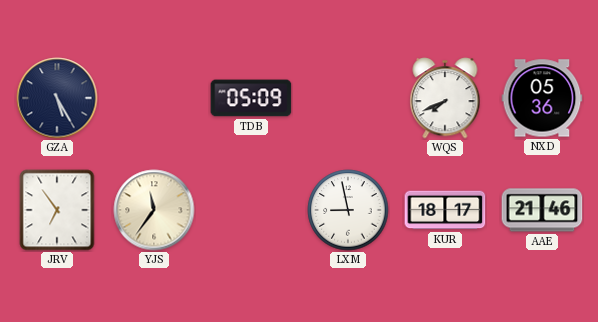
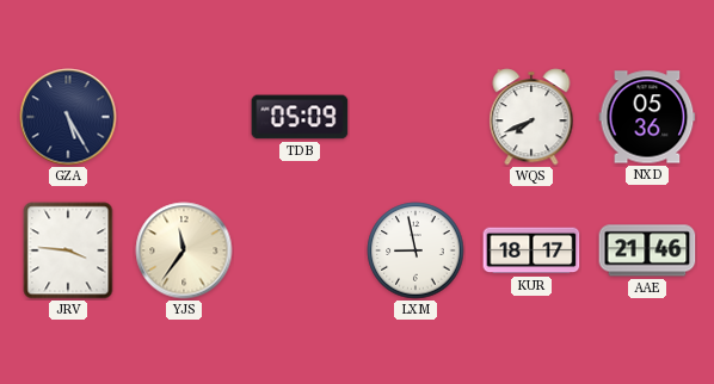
JRV: 6:54 -> 3:46 (68, 250)
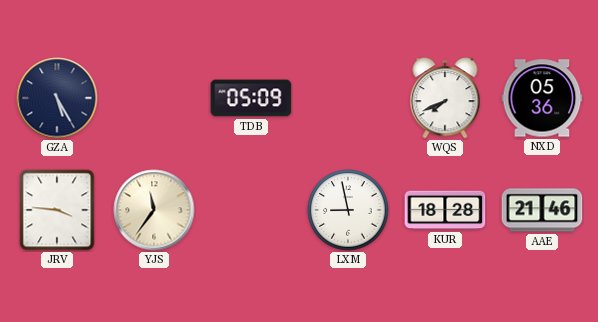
KUR: 18:17 -> 18:28 (445, 210)
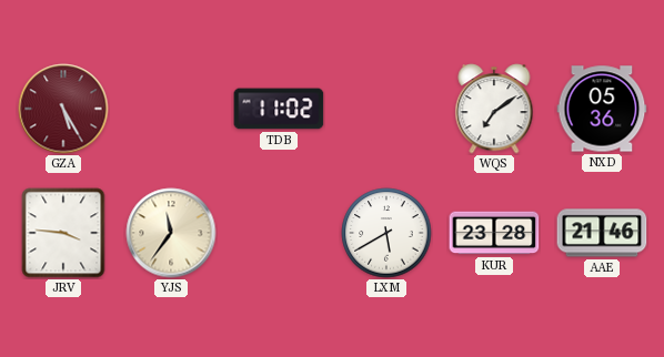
GZA dial: navy -> burgundy (63, 109)
TDB: 05:09 -> 11:02 (279, 109)
WQS: 7:41 -> 7:09 (494, 109)
LXM: 8:58 -> 5:40 (386, 233)
KUR: 18:28 -> 23:28 (494, 233)
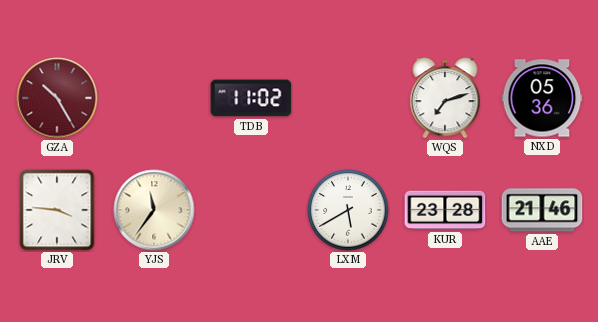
GZA: 5:25 -> 10:25 (57, 98)
WQS: 7:09 -> 7:12 (445, 98)
